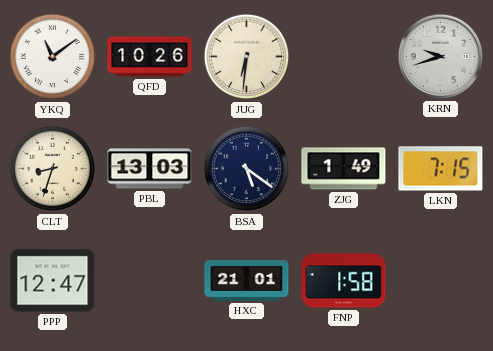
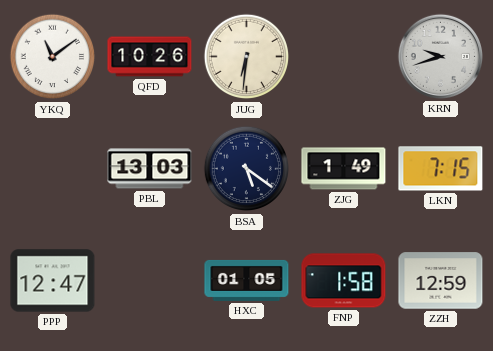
CLT: 8:33 -> none (53, 169)
HXC: 21:01 -> 01:05 (247, 280)
ZZH: none -> 12:59 (441, 281)
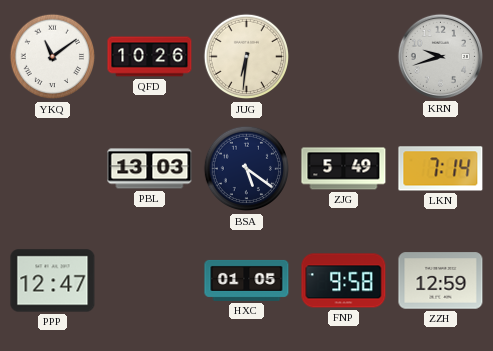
ZJG: 1:49 -> 5:49 (344, 169)
LKN: 7:15 -> 7:14 (441, 169)
FNP: 1:58 -> 9:58 (344, 281)
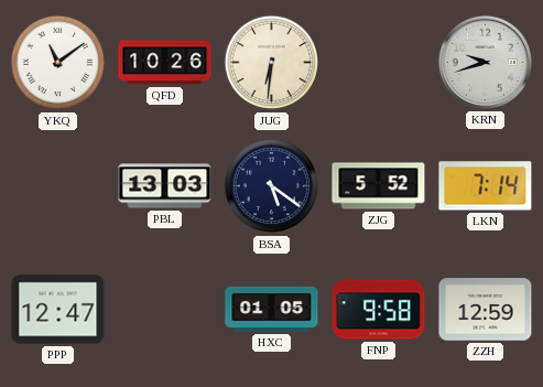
ZJG: 5:49 -> 5:52 (379, 186)
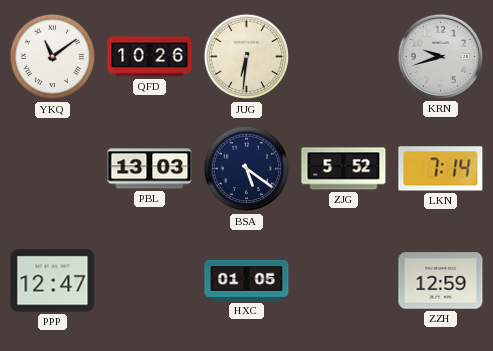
FNP: 9:58 -> none (379, 310)
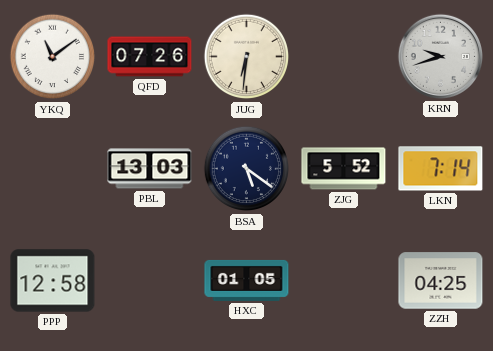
QFD: 10:26 -> 07:26 (150, 57)
PPP: 12:47 -> 12:58 (53, 281)
ZZH: 12:59 -> 04:25 (441, 281)
